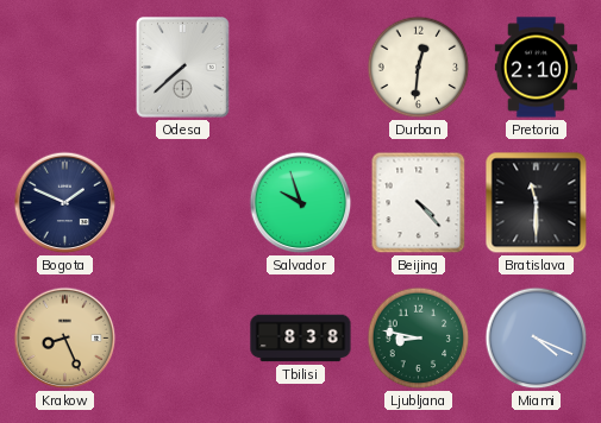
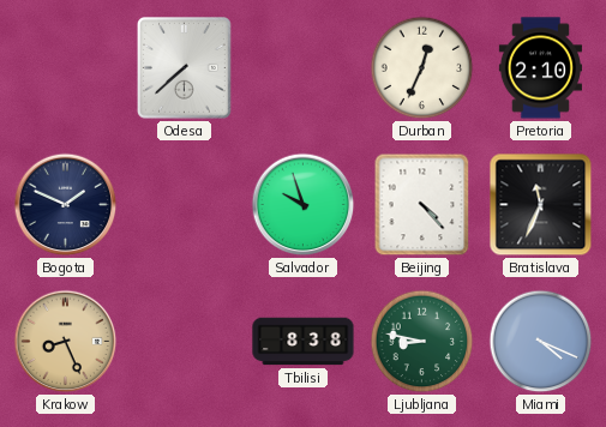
Durban: 12:31 -> 12:34 (422, 68)
Bratislava: 11:30 -> 11:34 (541, 205)
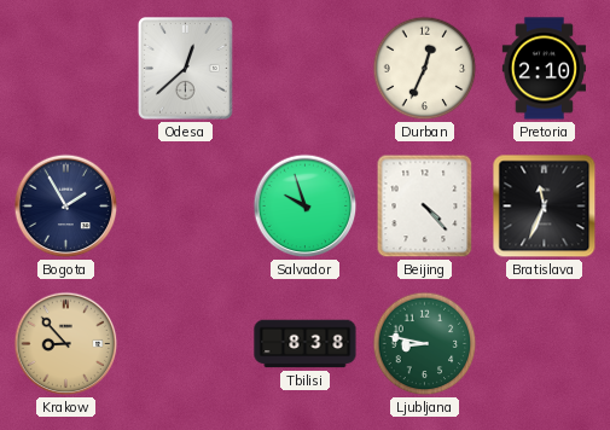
Odesa: 7:38 -> 12:38 (186, 69)
Bogota: 1:49 -> 1:55 (66, 207)
Krakow: 8:26 -> 8:53 (66, 344)
Miami: 4:19 -> none (541, 342)
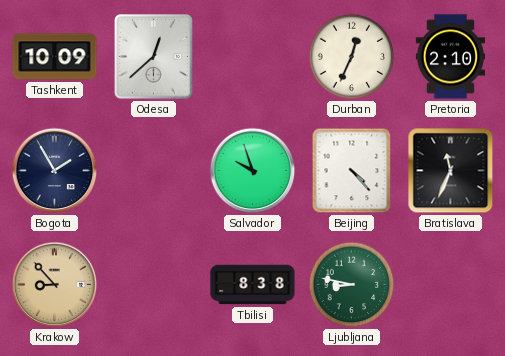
Tashkent: none -> 10:09 (55, 57)
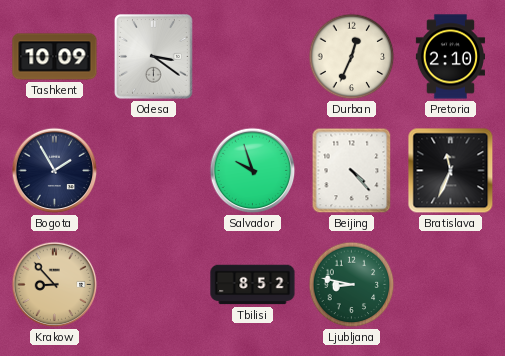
Odesa: 12:38 -> 3:21 (154, 57)
Tbilisi: 8:38 -> 8:52 (253, 285)
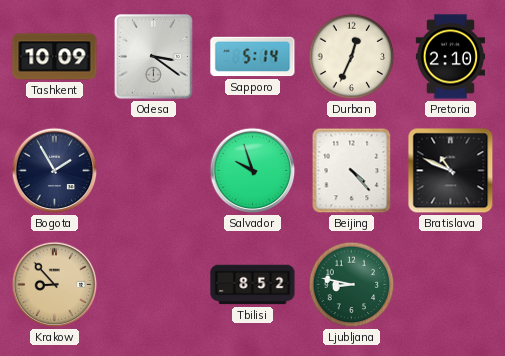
Sapporo: none -> 5:14 (253, 57)
Bratislava: 11:34 -> 10:49 (451, 171)
